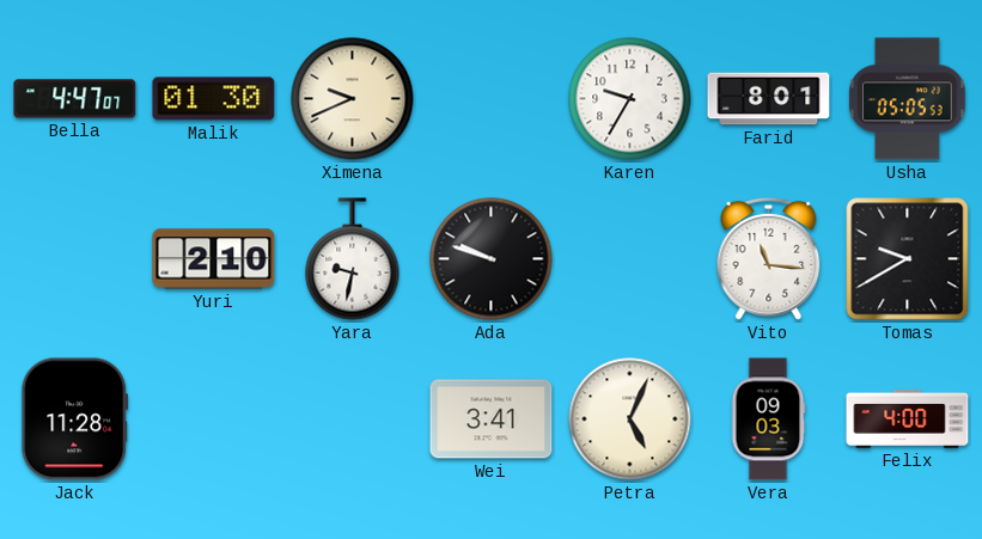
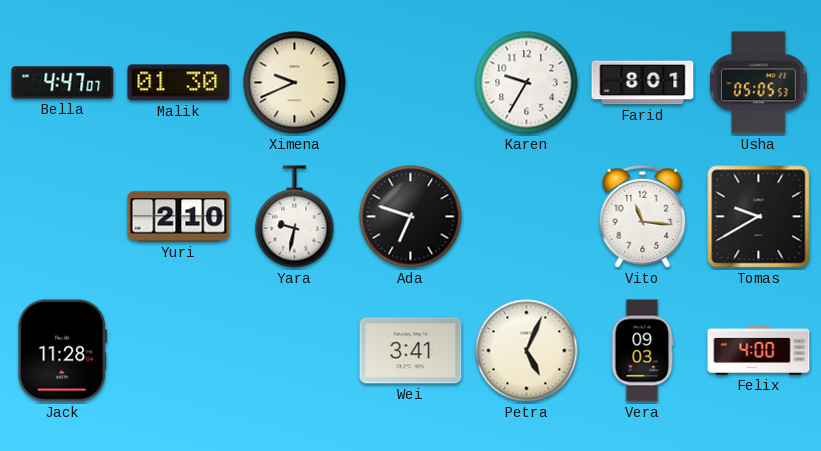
Ada: 9:48 -> 6:48 (411, 217)
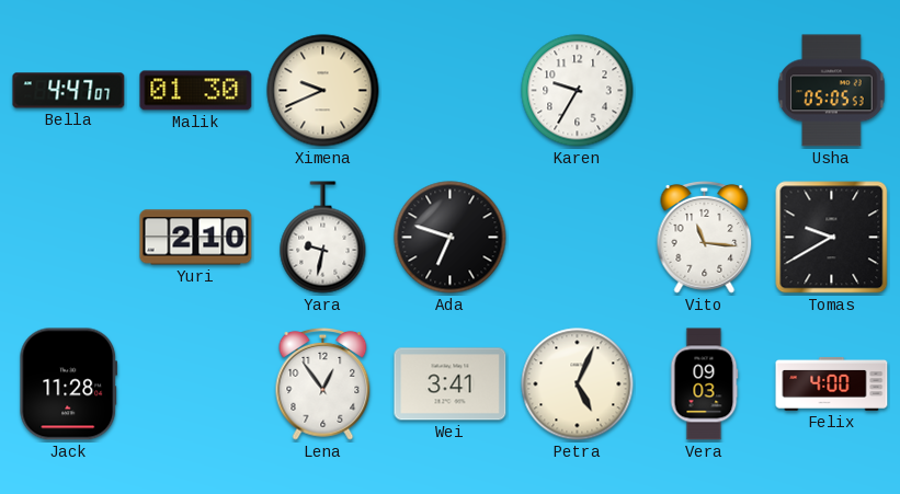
Farid: 8:01 -> none (643, 83)
Lena: none -> 12:54 (323, 383)
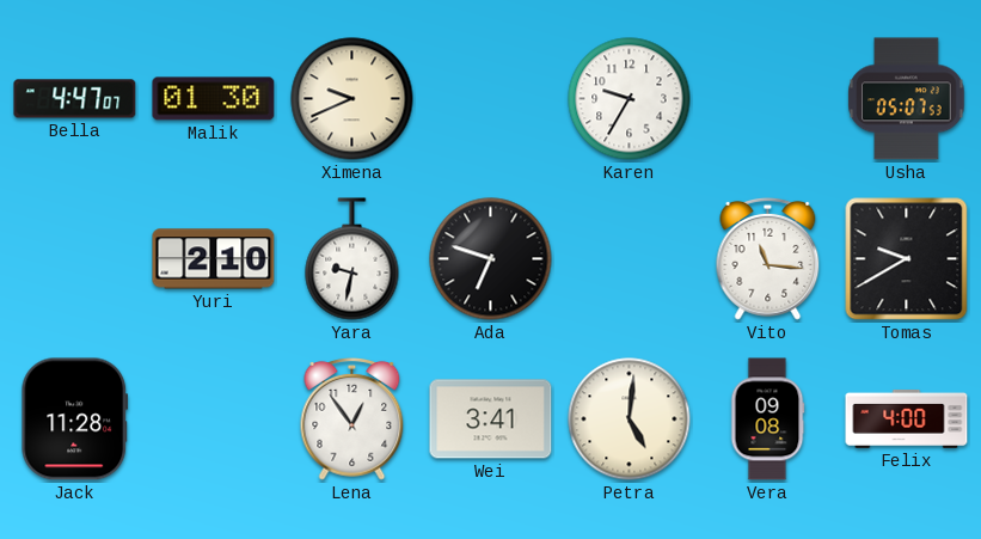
Usha: 05:05 -> 05:07 (907, 99)
Petra: 5:04 -> 5:01 (630, 419)
Vera: 09:03 -> 09:08 (767, 419)
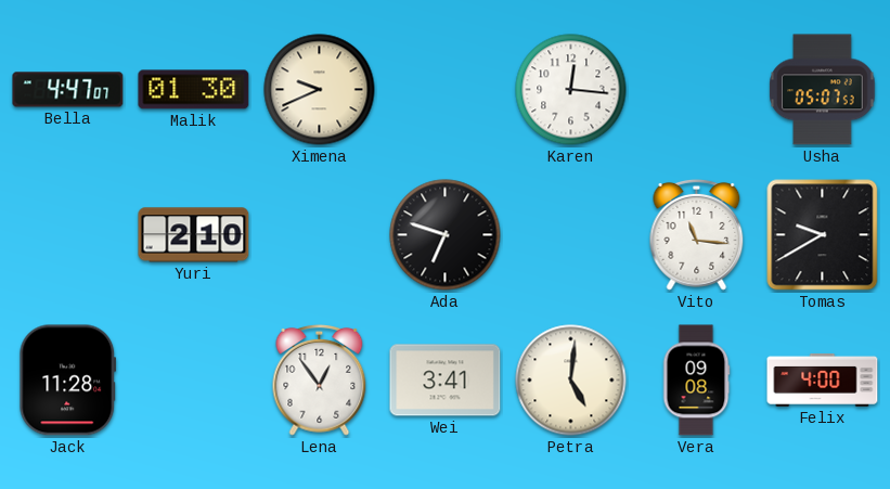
Karen: 9:35 -> 12:16 (571, 90)
Yara: 9:32 -> none (352, 259)
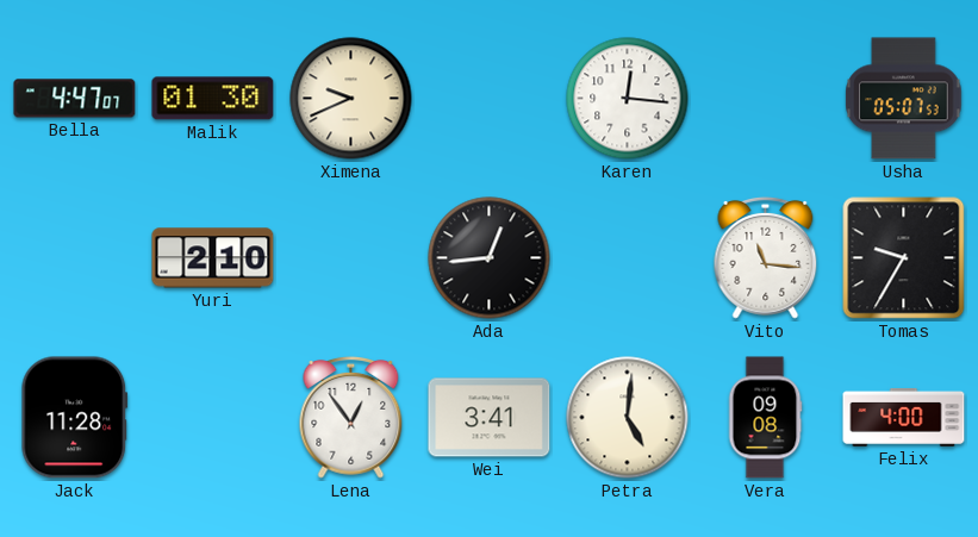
Ada: 6:48 -> 12:44 (490, 258)
Tomas: 9:40 -> 9:35 (904, 258)
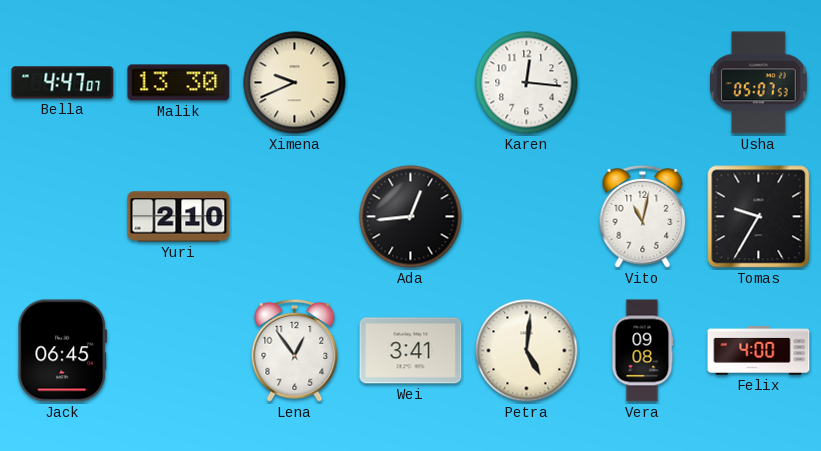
Malik: 01:30 -> 13:30 (179, 83)
Vito: 11:16 -> 11:02 (643, 216)
Jack: 11:28 -> 06:45 (63, 351)
